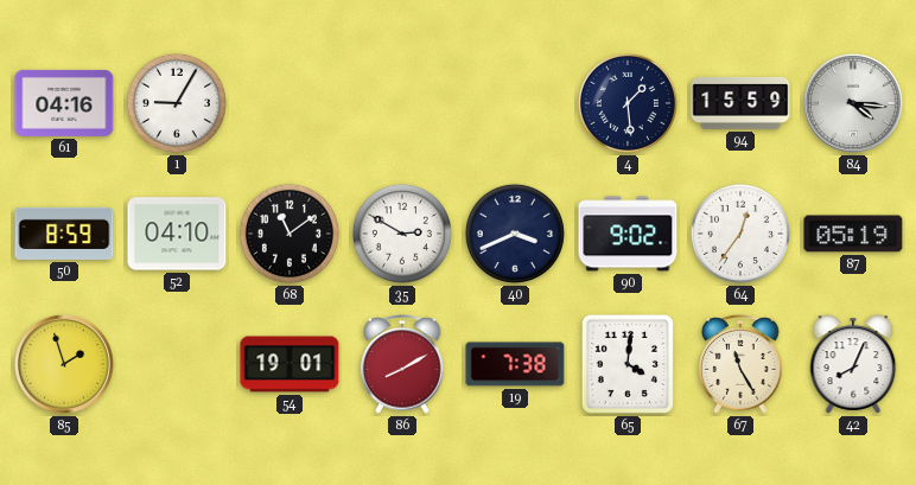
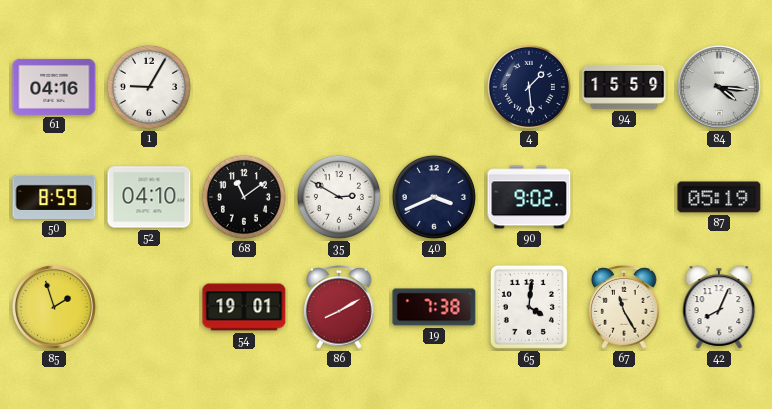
64: 12:36 -> none (740, 234)
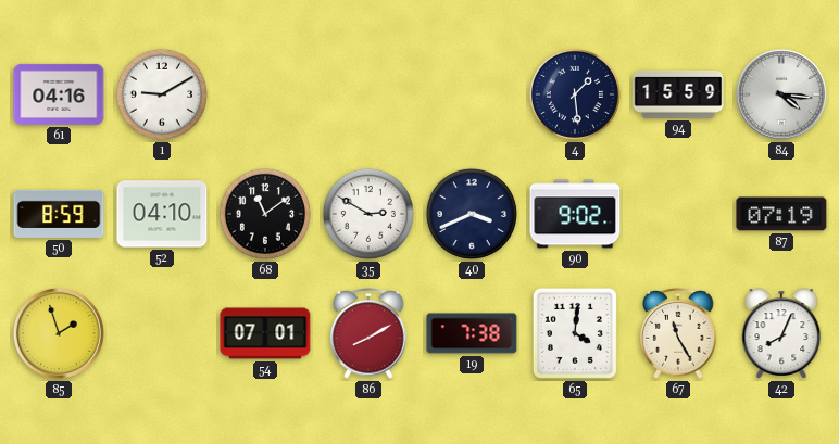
1: 9:05 -> 9:10 (162, 94)
87: 05:19 -> 07:19 (781, 214)
54: 19:01 -> 07:01 (265, 333)
